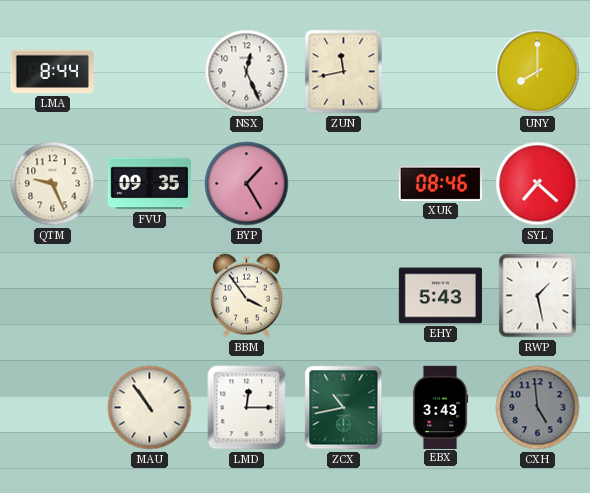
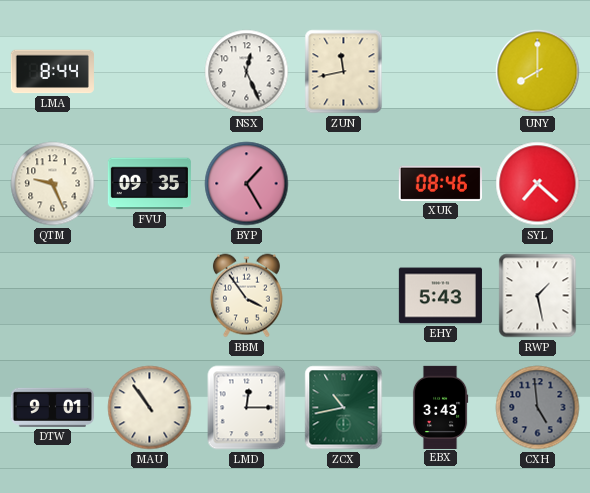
DTW: none -> 9:01 (52, 407)
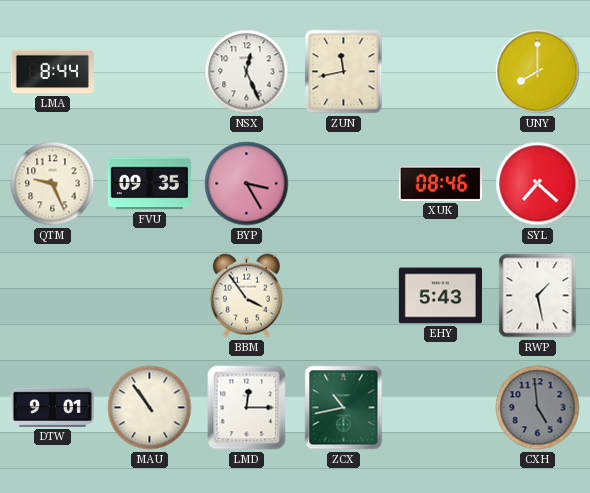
BYP: 1:25 -> 3:25 (247, 184)
EBX: 3:43 -> none (440, 407)
